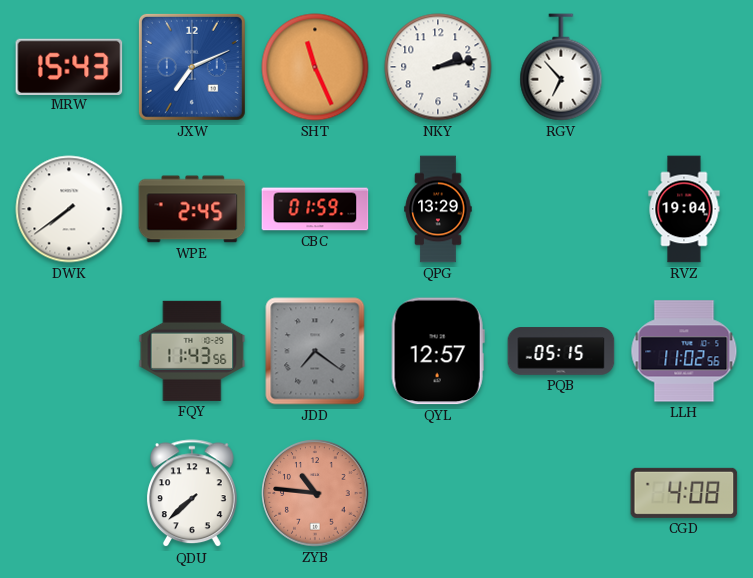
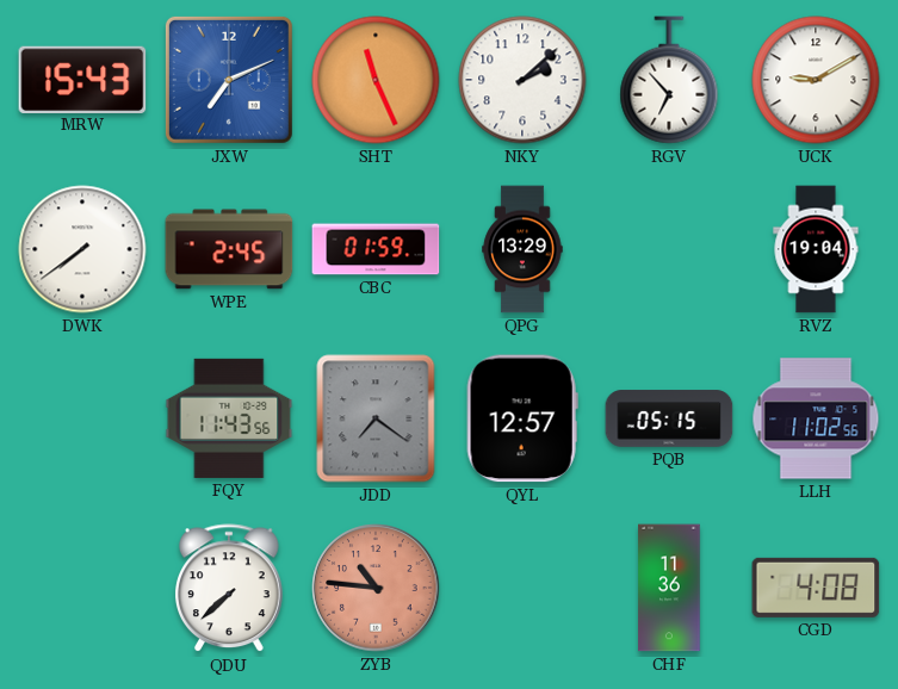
NKY: 2:13 -> 2:08 (522, 80)
UCK: none -> 9:10 (816, 80)
CHF: none -> 11:36 (669, 588)
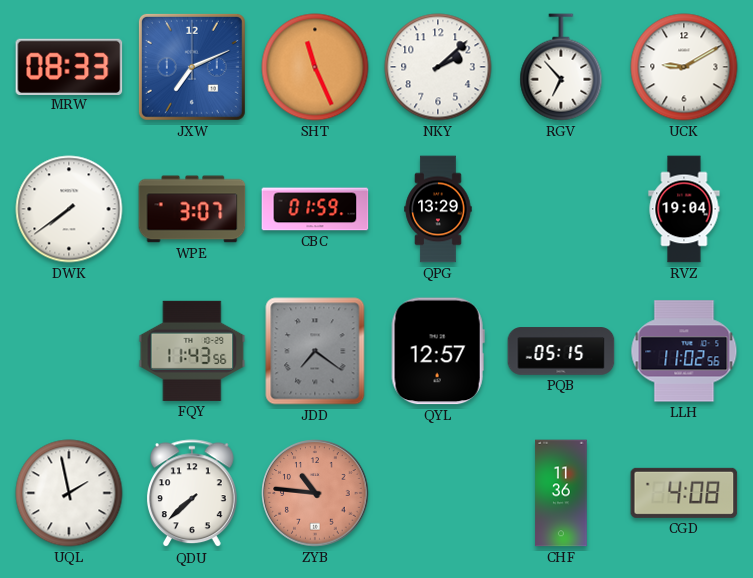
MRW: 15:43 -> 08:33 (69, 66)
WPE: 2:45 -> 3:07 (192, 209)
UQL: none -> 1:58 (69, 493)
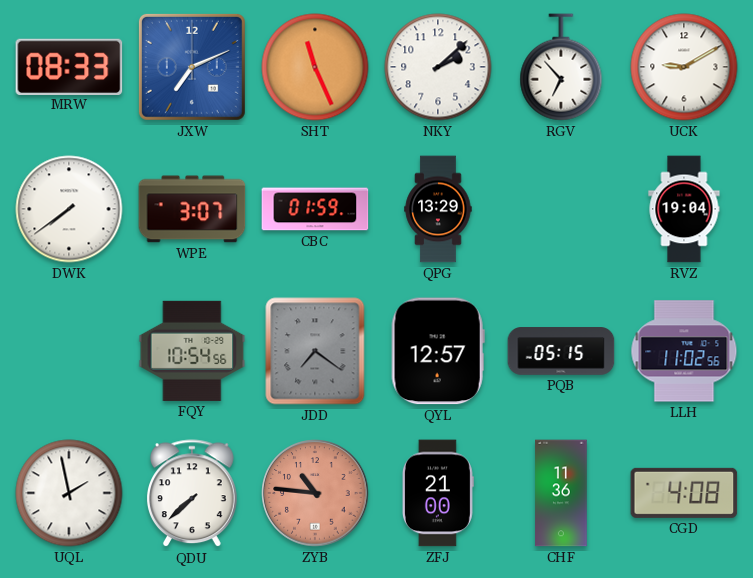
FQY: 11:43 -> 10:54 (192, 351)
ZFJ: none -> 21:00 (438, 493)
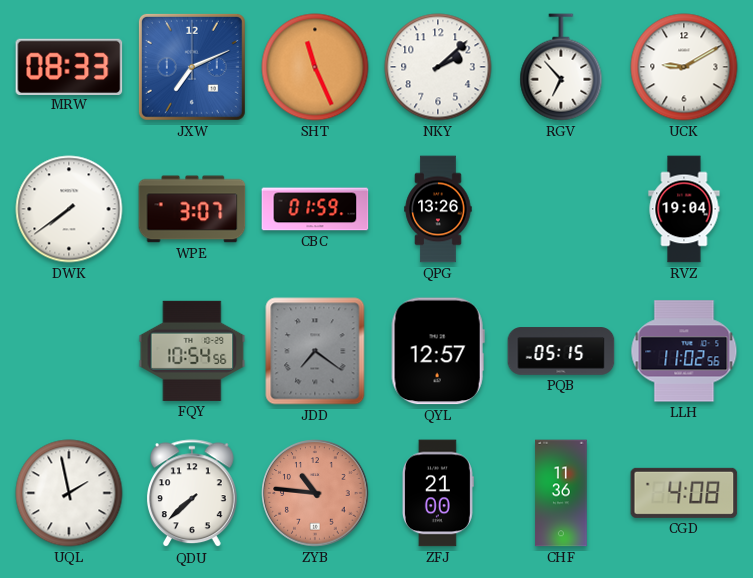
QPG: 13:29 -> 13:26 (438, 209)
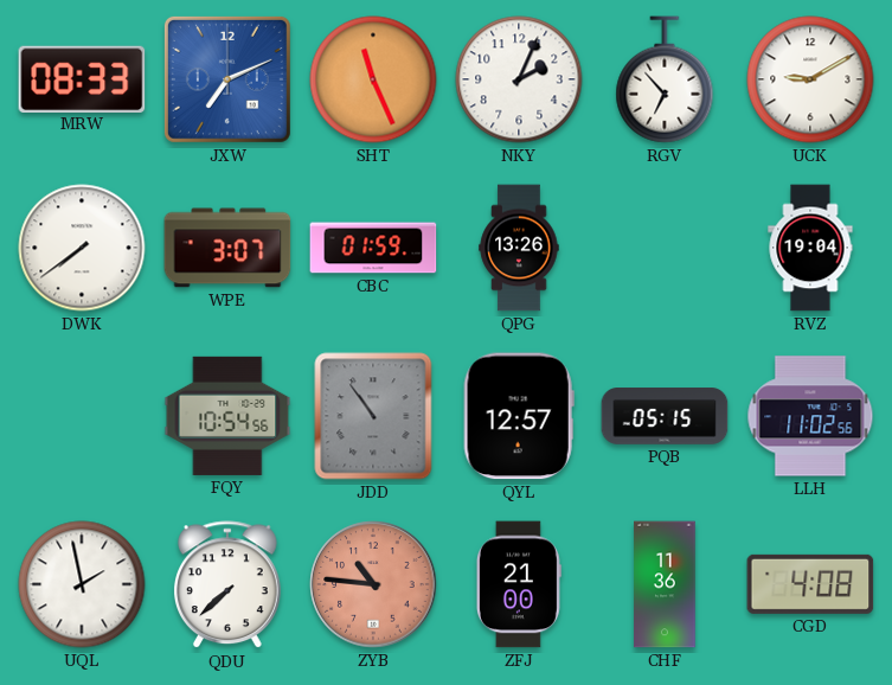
NKY: 2:08 -> 2:04 (519, 79)
JDD: 7:21 -> 10:54 (373, 416)
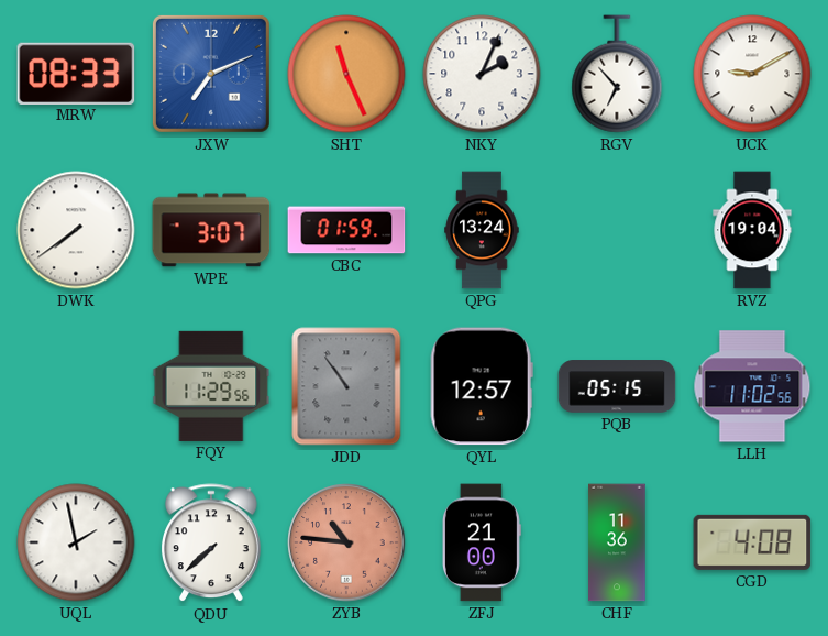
QPG: 13:26 -> 13:24 (482, 230)
FQY: 10:54 -> 11:29 (211, 386)
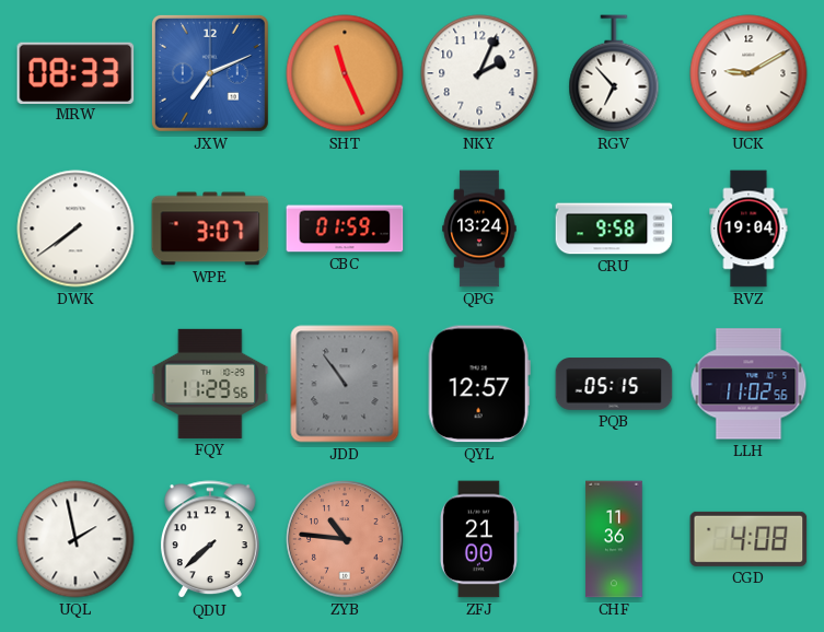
CRU: none -> 9:58 (614, 229)
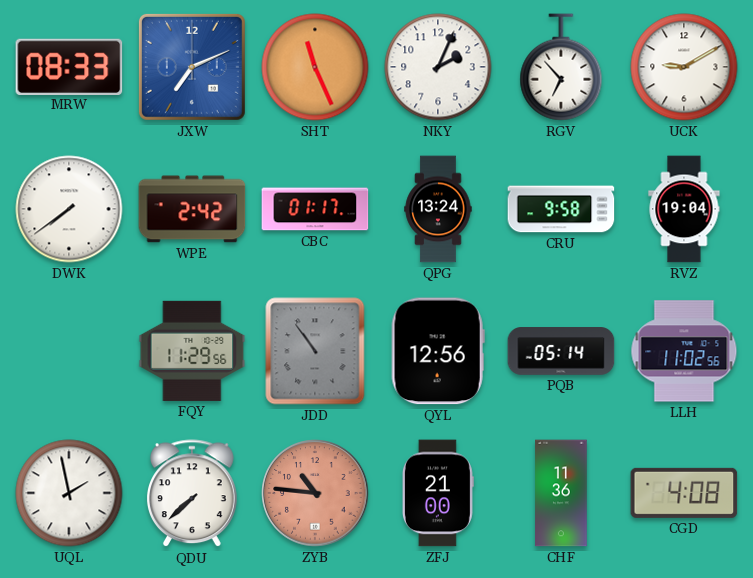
WPE: 3:07 -> 2:42 (192, 209)
CBC: 01:59 -> 01:17 (315, 209)
QYL: 12:57 -> 12:56 (438, 351)
PQB: 05:15 -> 05:14 (561, 351)
